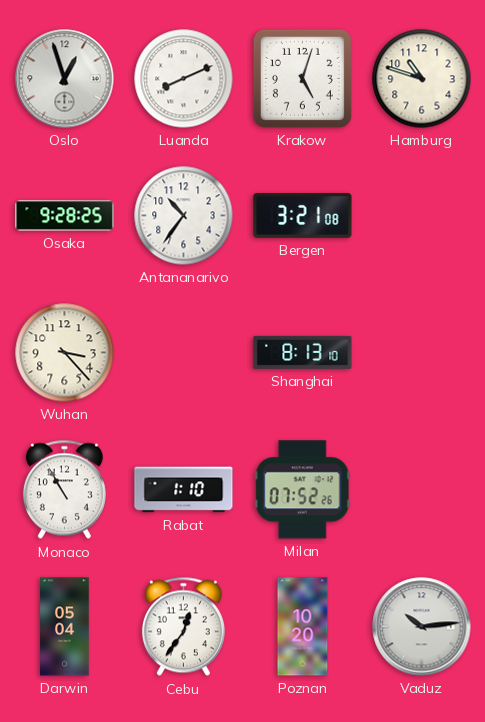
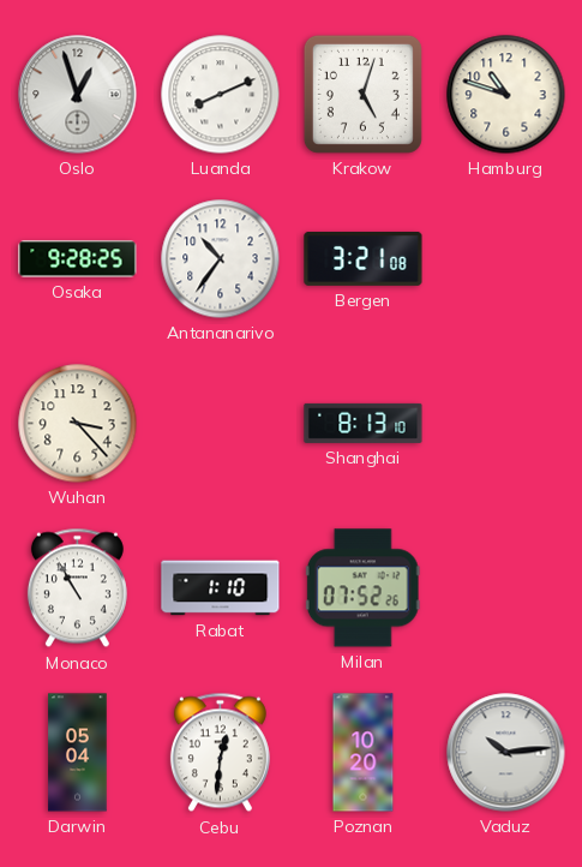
Cebu: 12:36 -> 12:31 (220, 753)
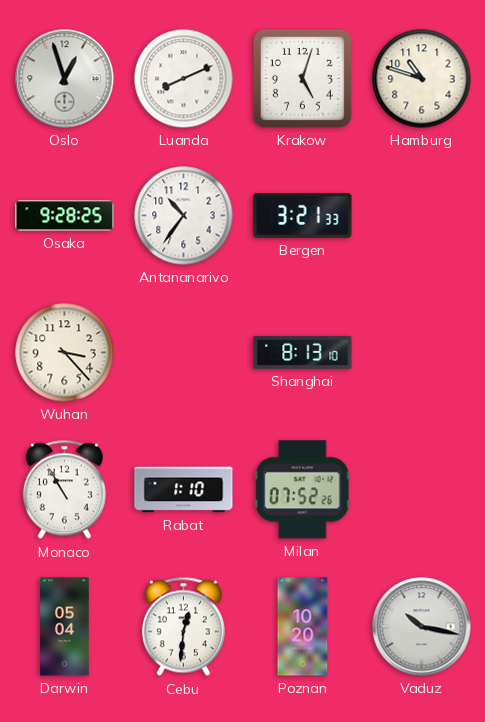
Bergen: 3:21:08 -> 3:21:33 (303, 215)
Vaduz: 10:14 -> 10:17 (422, 627)
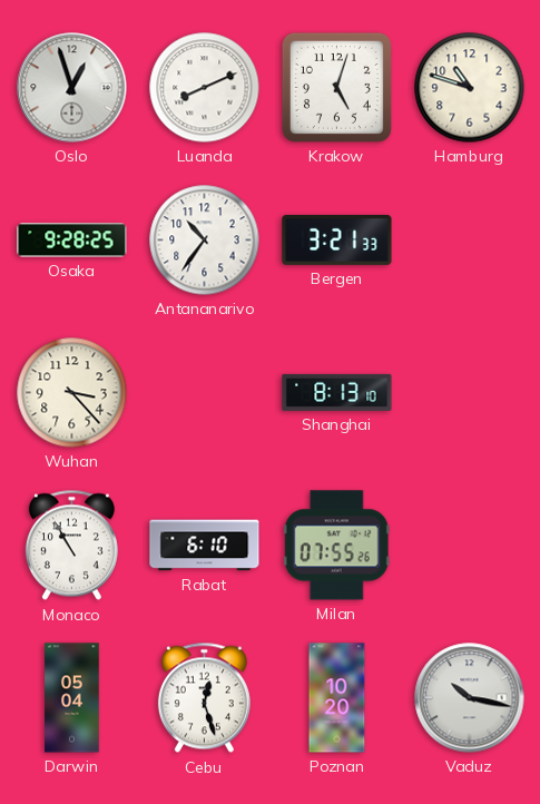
Rabat: 1:10 -> 6:10 (205, 546)
Milan: 07:52 -> 07:55 (336, 546)
Cebu: 12:31 -> 12:27 (204, 698)
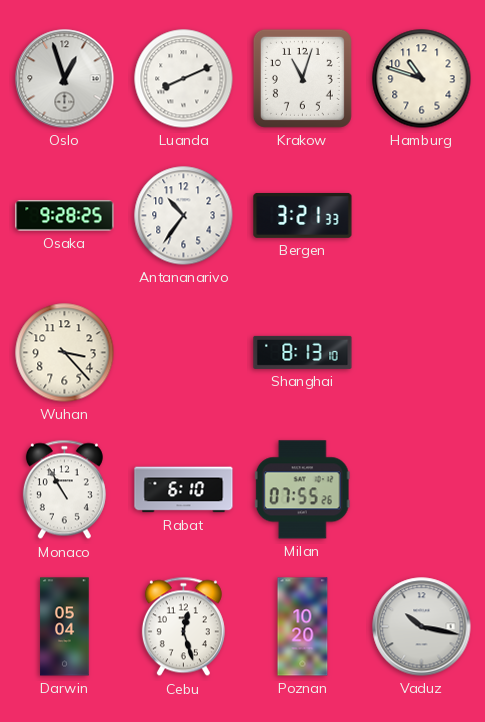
Krakow: 5:03 -> 11:03 (302, 78)
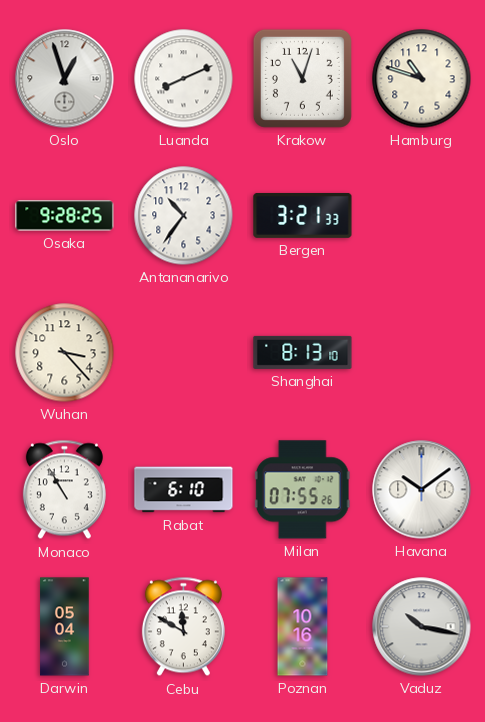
Havana: none -> 10:09 (422, 490)
Cebu: 12:27 -> 11:50 (183, 627)
Poznan: 10:20 -> 10:16 (303, 627)
